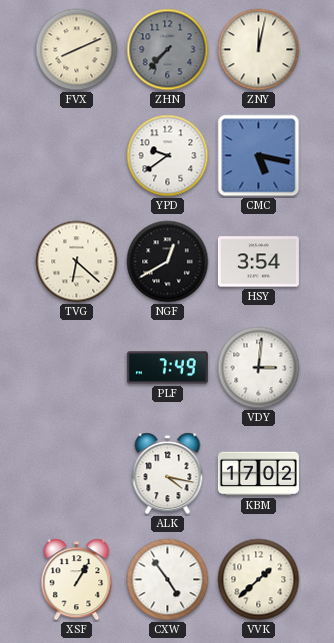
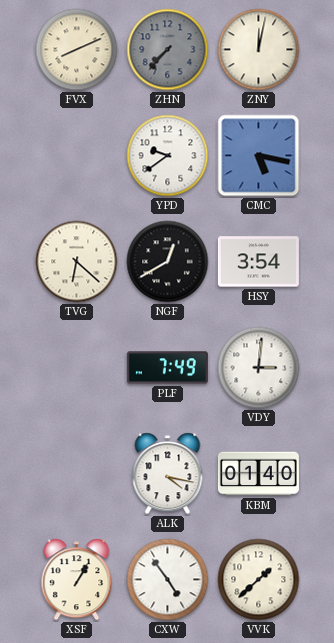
KBM: 17:02 -> 01:40 (258, 474)
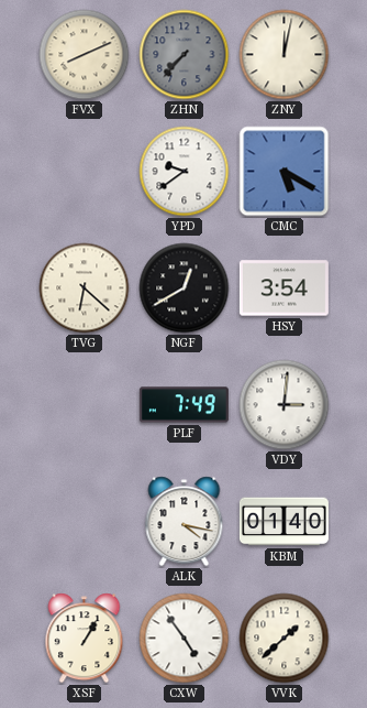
CMC: 5:17 -> 5:20 (285, 172)
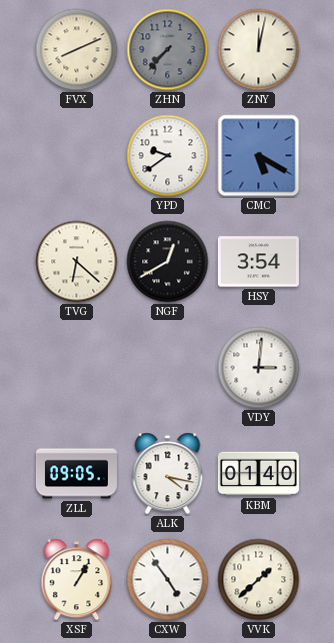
PLF: 7:49 -> none (183, 405)
ZLL: none -> 09:05 (76, 474)
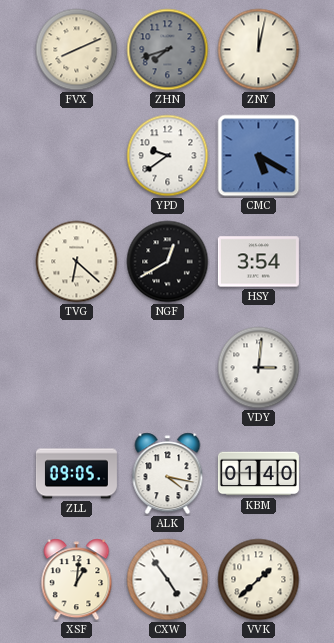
ZHN: 7:37 -> 7:42 (168, 50)
XSF: 1:05 -> 1:01 (77, 580)
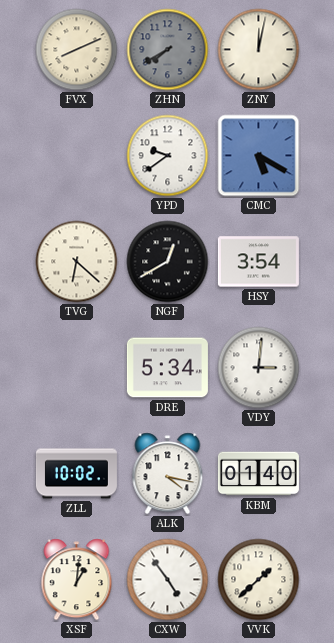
ZHN: 7:42 -> 7:40 (168, 50)
DRE: none -> 5:34 (167, 368)
ZLL: 09:05 -> 10:02 (76, 474)
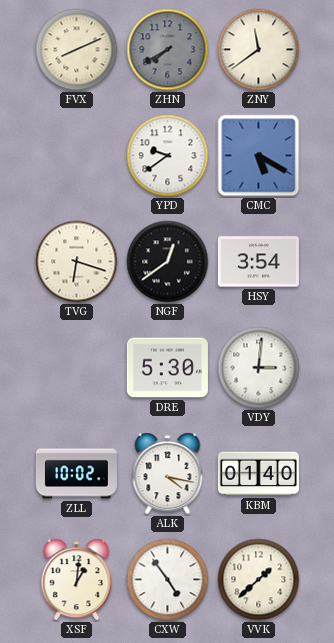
ZNY: 12:02 -> 11:39 (259, 50)
TVG: 6:22 -> 6:18 (77, 262)
NGF: 12:40 -> 12:39 (168, 262)
DRE: 5:34 -> 5:30 (167, 368)
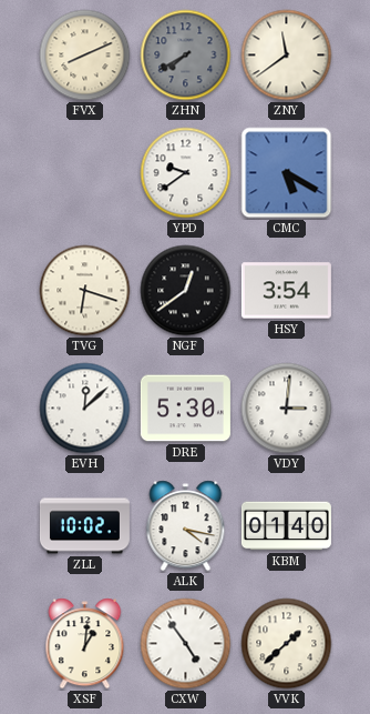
EVH: none -> 12:08 (85, 409)
